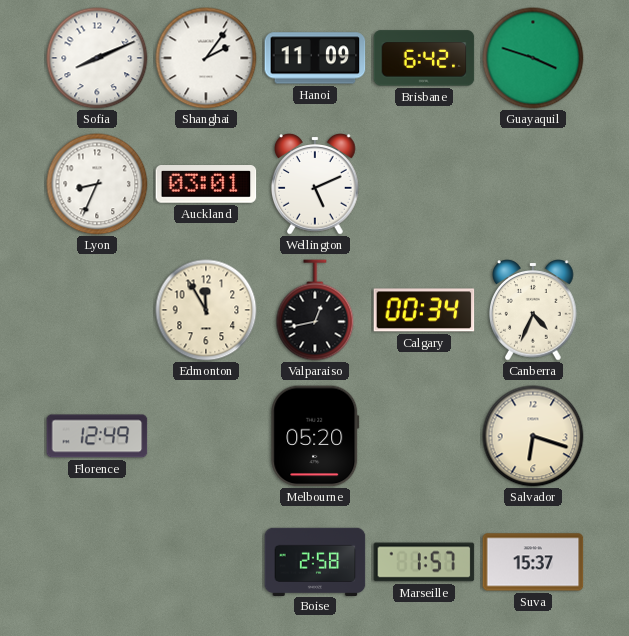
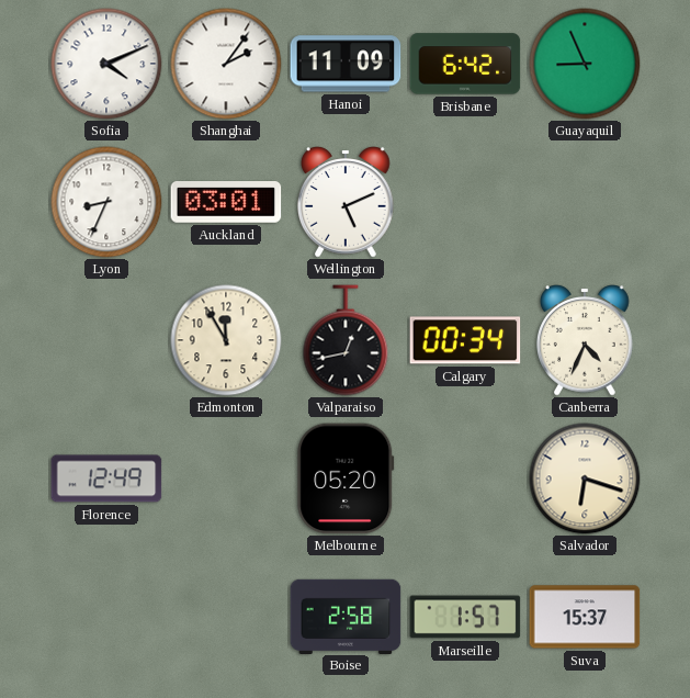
Sofia: 8:11 -> 4:11 (106, 64)
Guayaquil: 3:48 -> 8:56 (585, 64)
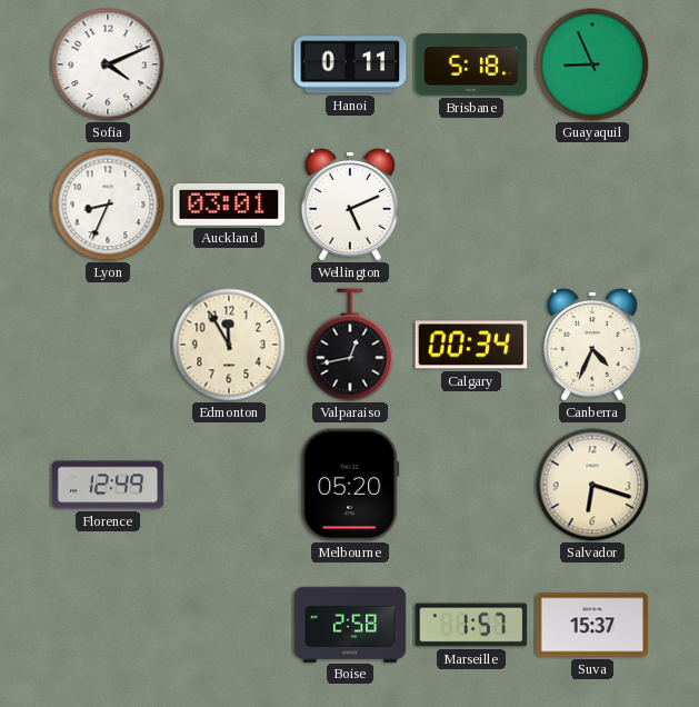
Shanghai: 2:06 -> none (226, 64)
Hanoi: 11:09 -> 0:11 (350, 64)
Brisbane: 6:42 -> 5:18 (471, 64)
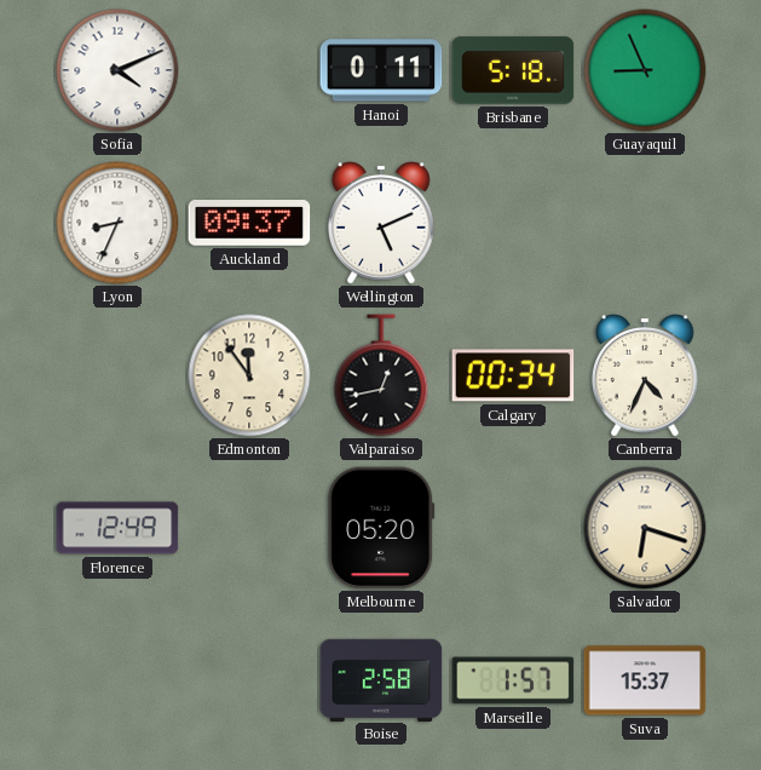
Auckland: 03:01 -> 09:37 (249, 224)
Edmonton: 11:55 -> 11:54 (249, 375)
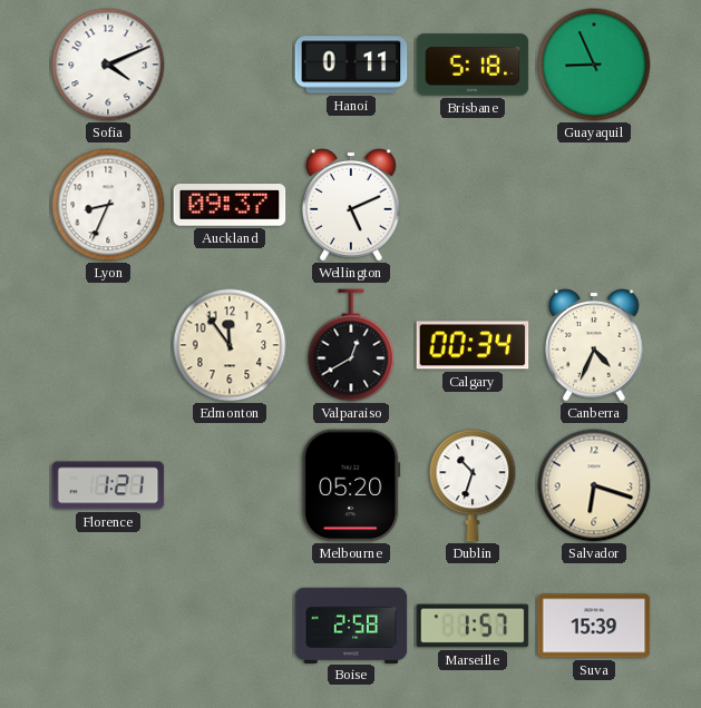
Valparaiso: 12:43 -> 12:40 (351, 345)
Florence: 12:49 -> 1:21 (108, 485)
Dublin: none -> 10:33 (473, 485)
Suva: 15:37 -> 15:39 (594, 626)
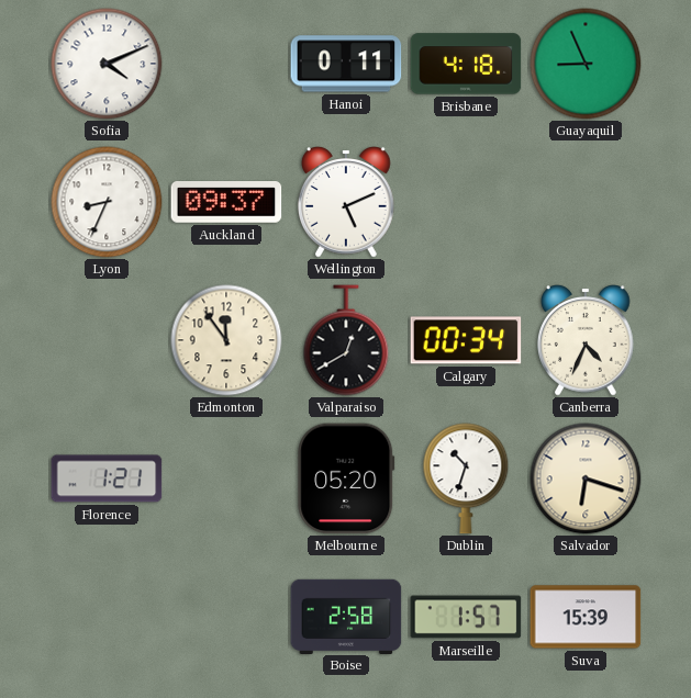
Brisbane: 5:18 -> 4:18 (466, 64)
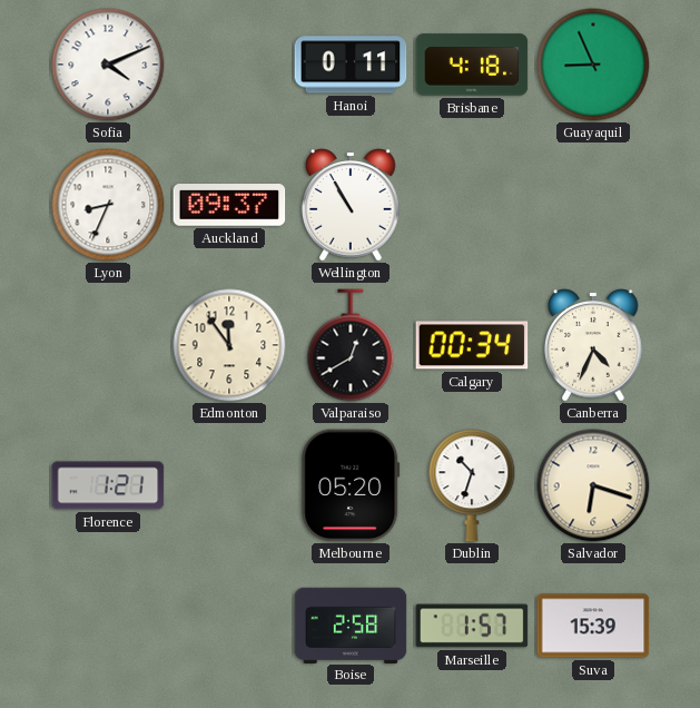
Wellington: 5:11 -> 10:55 (351, 205)
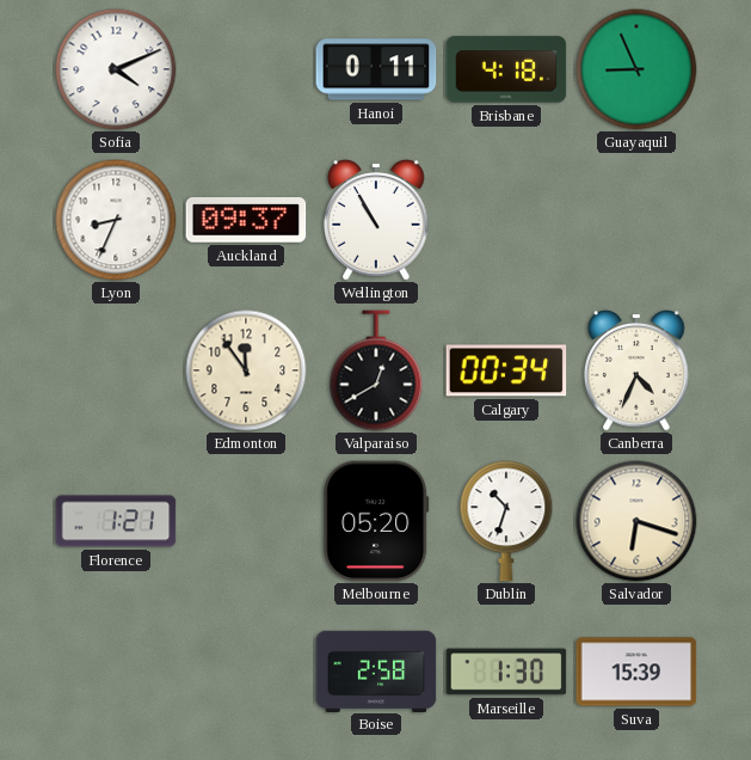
Marseille: 1:57 -> 1:30 (506, 672)
